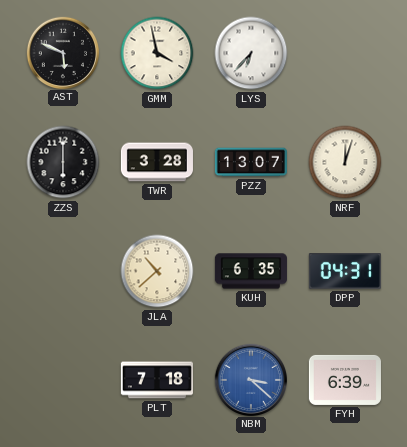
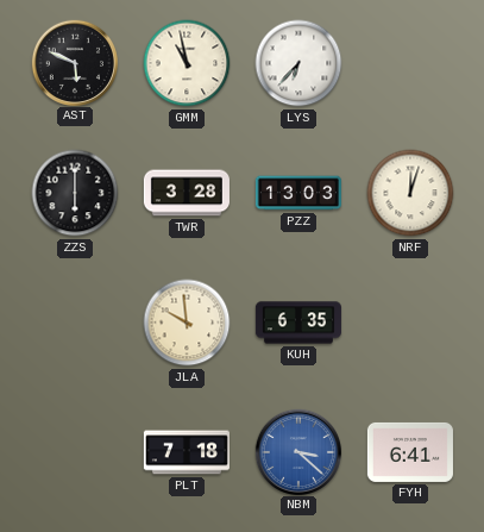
GMM: 3:58 -> 10:58 (187, 63)
PZZ: 13:07 -> 13:03 (298, 193)
JLA: 10:38 -> 9:59 (187, 323)
DPP: 04:31 -> none (345, 271)
FYH: 6:39 -> 6:41 (410, 452)
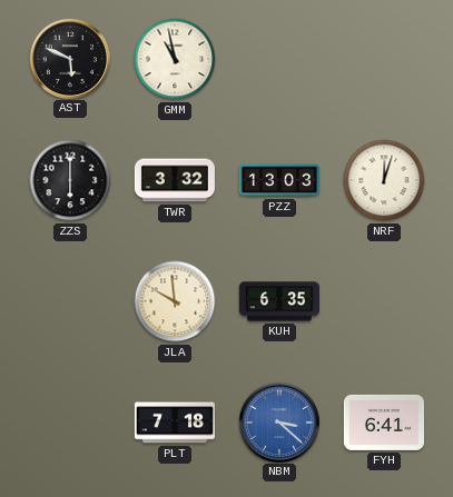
LYS: 6:37 -> none (298, 63)
TWR: 3:28 -> 3:32 (175, 180)
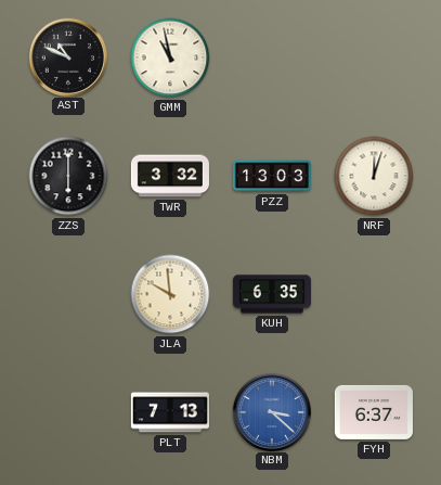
AST: 5:49 -> 10:49 (67, 56)
PLT: 7:18 -> 7:13 (170, 412)
FYH: 6:41 -> 6:37 (374, 412)
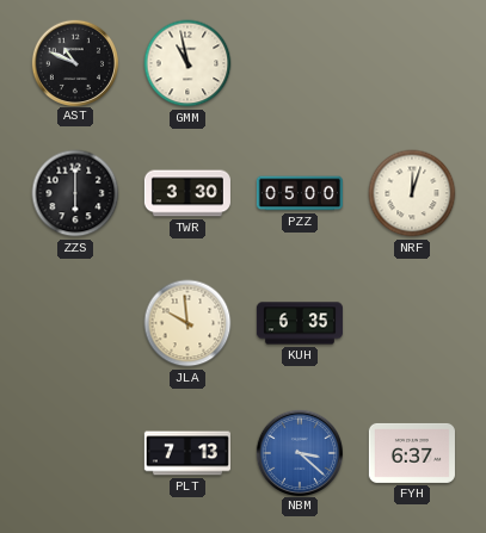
TWR: 3:32 -> 3:30 (187, 193)
PZZ: 13:03 -> 05:00 (300, 193)
